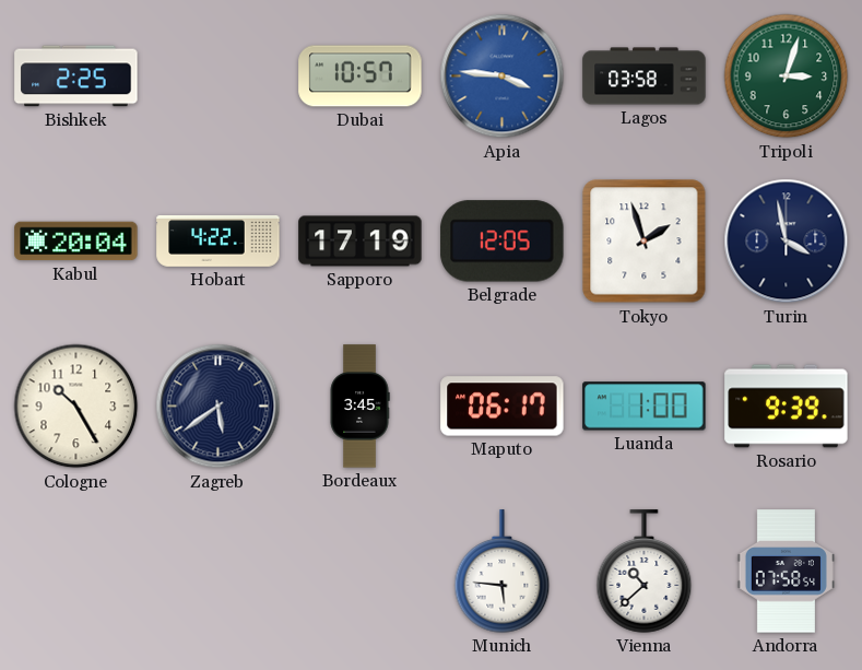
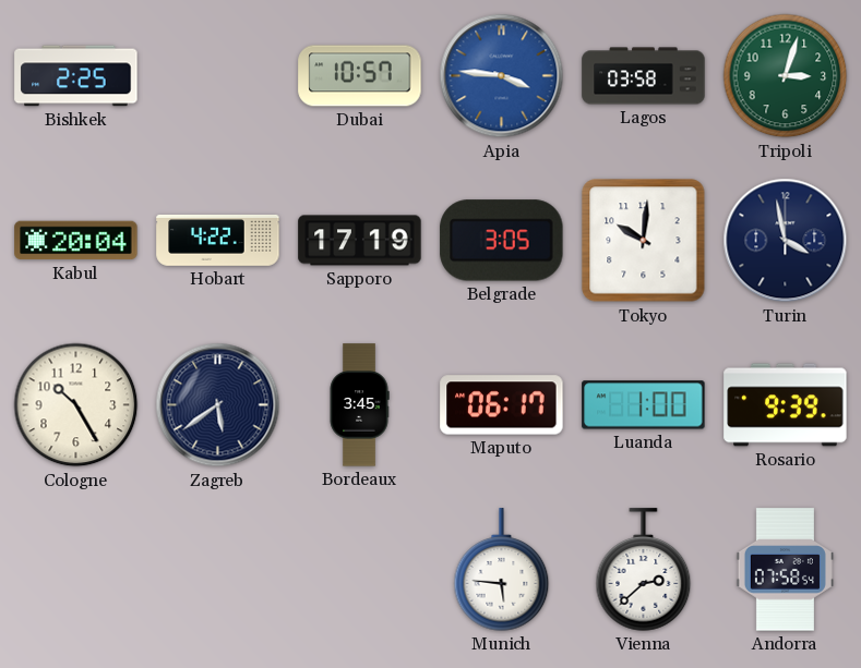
Belgrade: 12:05 -> 3:05 (502, 241)
Tokyo: 1:57 -> 10:01 (644, 241)
Vienna: 10:38 -> 2:38 (644, 570)
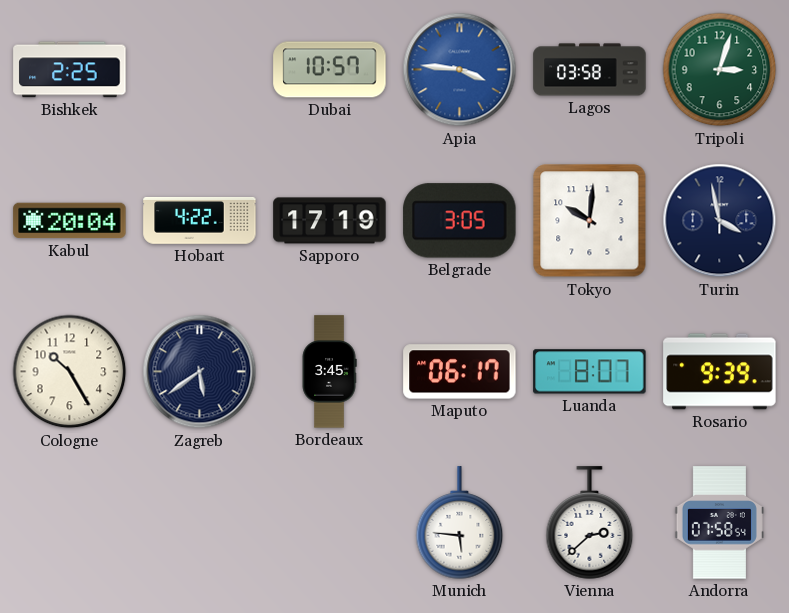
Luanda: 1:00 -> 8:07 (590, 372)
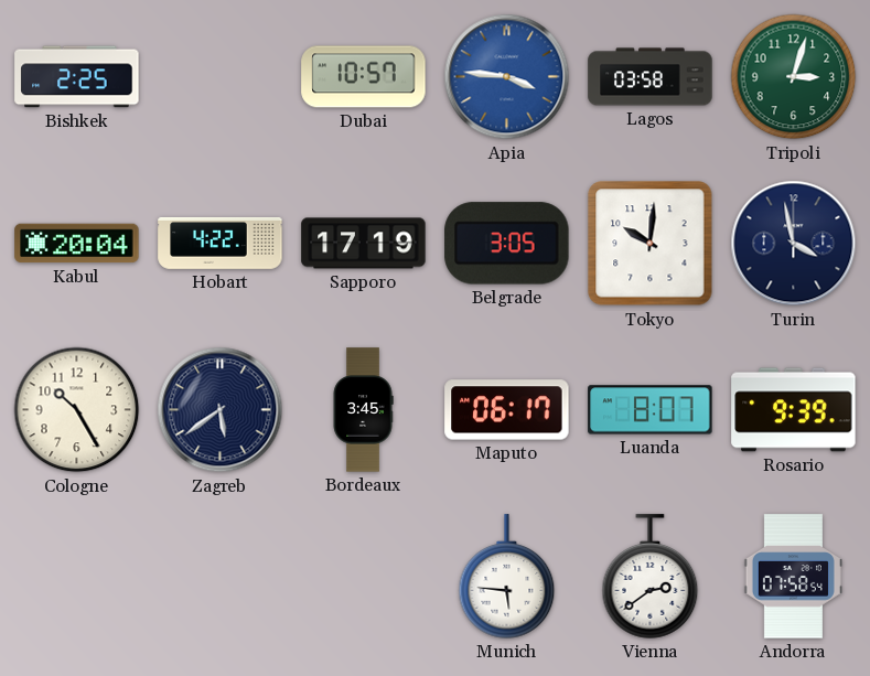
Vienna: 2:38 -> 2:39 (651, 577)
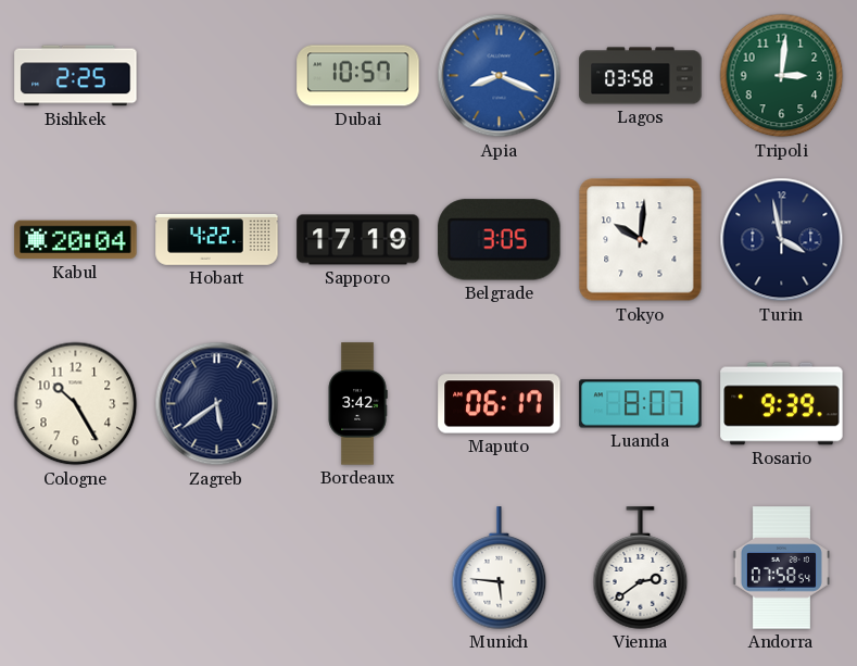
Apia: 3:46 -> 8:19 (500, 76)
Tripoli: 3:03 -> 3:01 (782, 76)
Bordeaux: 3:45 -> 3:42 (357, 404)
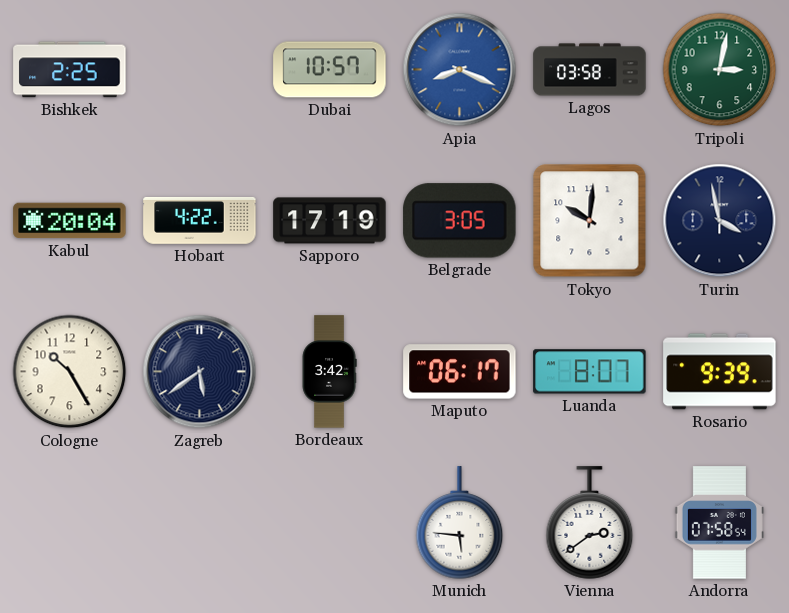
Tripoli: 3:01 -> 3:02 (720, 70)
